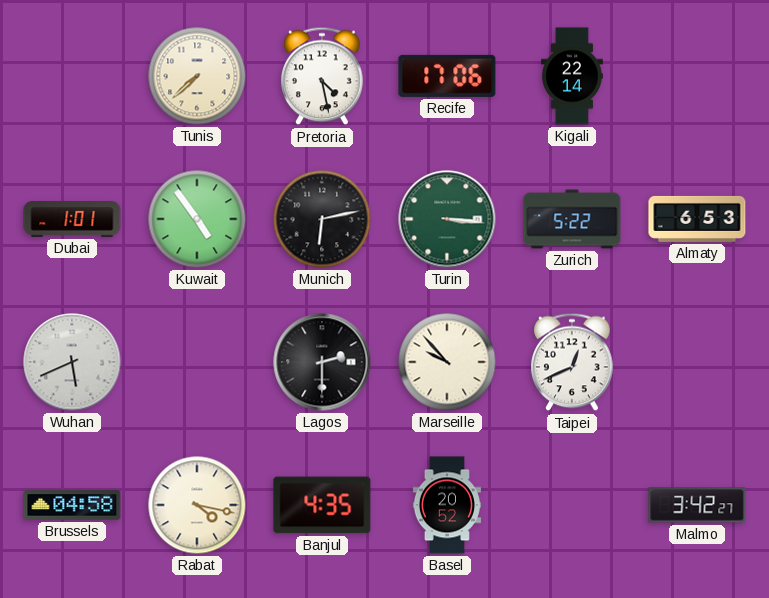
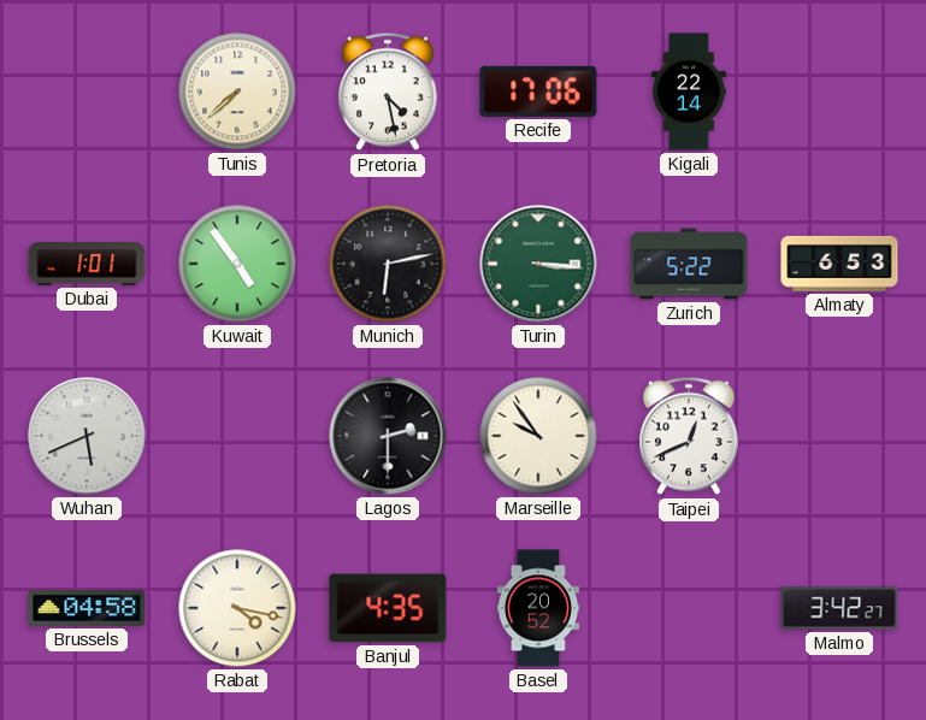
Marseille: 9:53 -> 9:54 (538, 436)
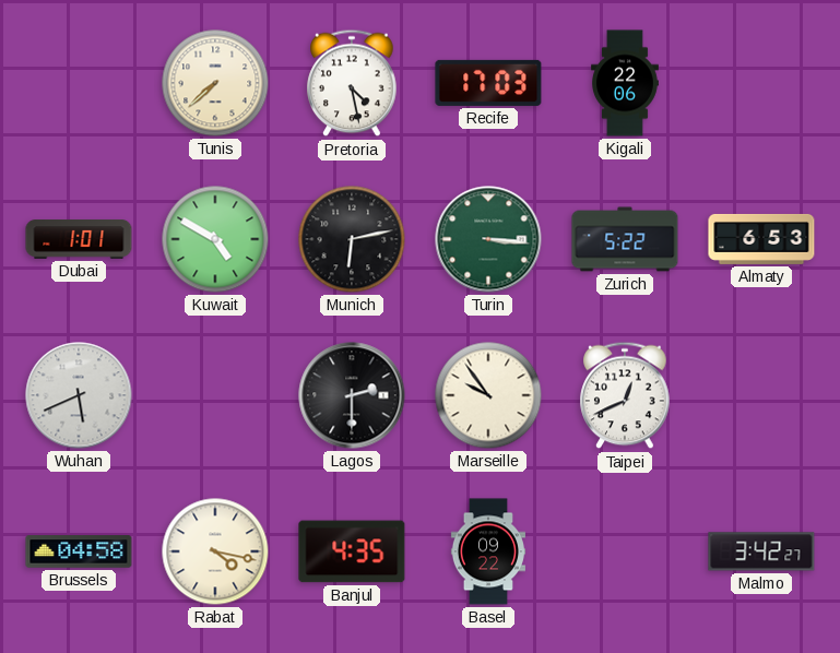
Recife: 17:06 -> 17:03 (488, 83)
Kigali: 22:14 -> 22:06 (626, 83)
Kuwait: 4:54 -> 4:50 (215, 239)
Basel: 20:52 -> 09:22 (487, 551)
